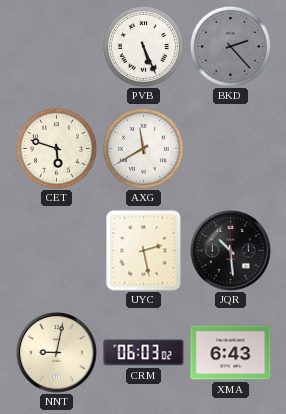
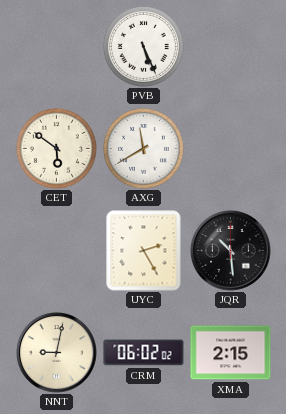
BKD: 2:23 -> none (230, 46)
CET: 5:48 -> 5:51 (56, 148)
UYC: 2:28 -> 2:25 (144, 251)
CRM: 06:03 -> 06:02 (144, 353)
XMA: 6:43 -> 2:15 (231, 353)
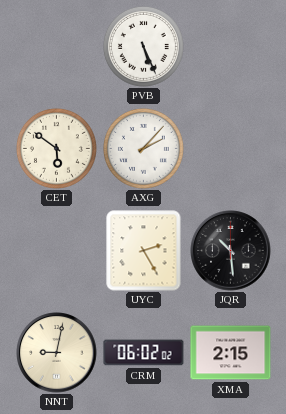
AXG: 11:40 -> 2:07 (143, 148)
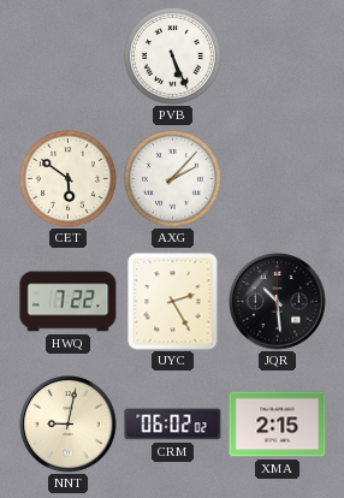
HWQ: none -> 7:22 (69, 302)
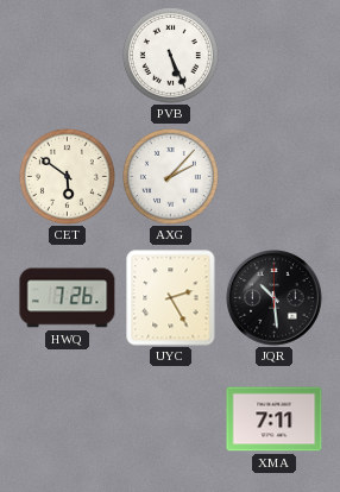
HWQ: 7:22 -> 7:26 (68, 298)
NNT: 9:02 -> none (69, 425)
CRM: 06:02 -> none (173, 425)
XMA: 2:15 -> 7:11 (275, 420)
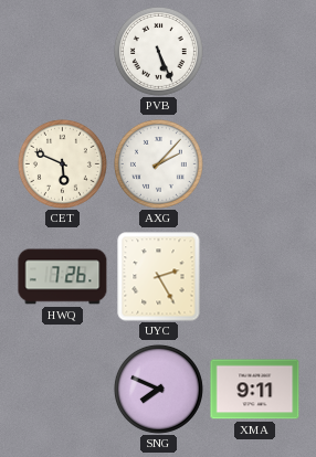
CET: 5:51 -> 5:49 (62, 163)
JQR: 10:29 -> none (275, 298)
SNG: none -> 7:49 (158, 389)
XMA: 7:11 -> 9:11 (255, 390)
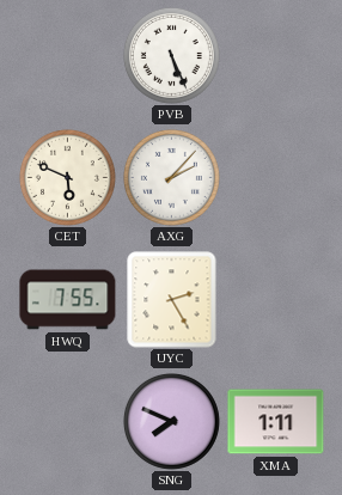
HWQ: 7:26 -> 7:55 (68, 300)
XMA: 9:11 -> 1:11 (276, 422)
